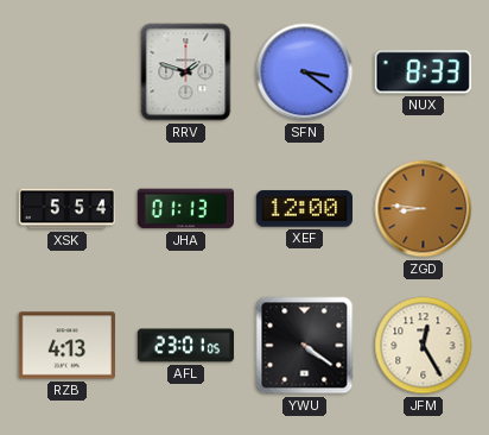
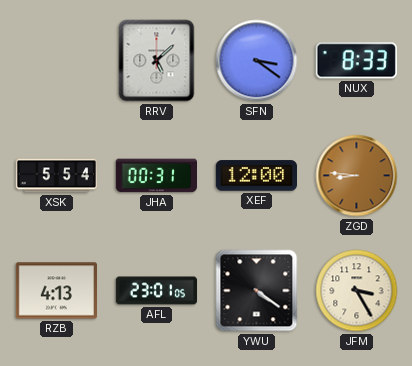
RRV: 1:48 -> 5:08 (157, 61)
JHA: 01:13 -> 00:31 (156, 176)
JFM: 12:25 -> 3:25 (357, 291)
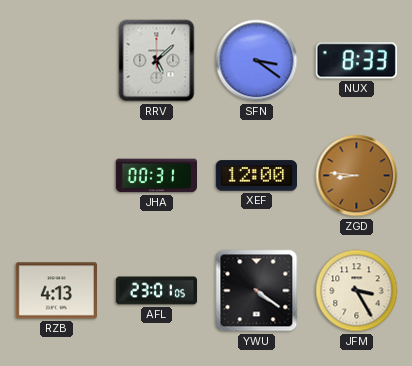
XSK: 5:54 -> none (56, 176)
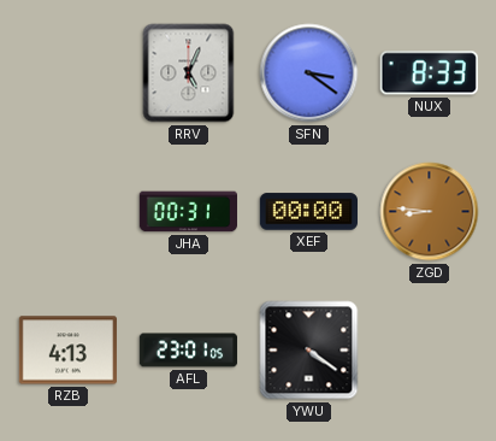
RRV: 5:08 -> 5:04 (189, 73)
XEF: 12:00 -> 00:00 (308, 212)
JFM: 3:25 -> none (357, 291)
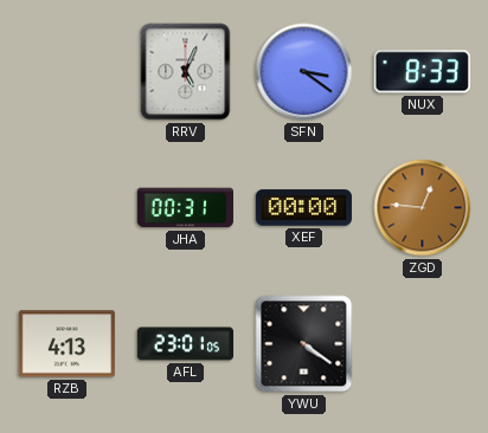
ZGD: 8:46 -> 12:46 (423, 208)
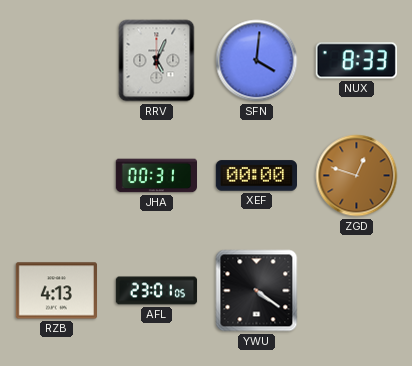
SFN: 3:21 -> 4:01 (257, 61)
ZGD: 12:46 -> 12:48 (357, 176)
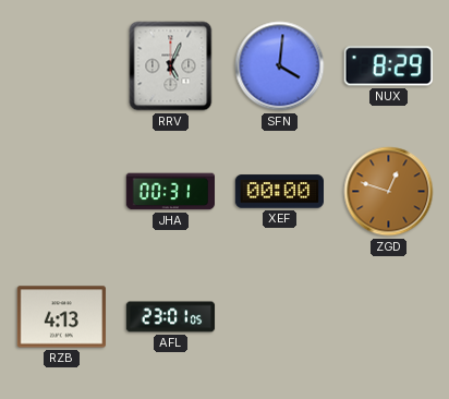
NUX: 8:33 -> 8:29 (388, 66)
YWU: 4:21 -> none (257, 291)
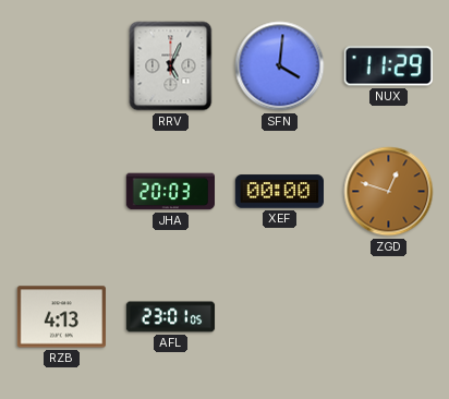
NUX: 8:29 -> 11:29 (388, 66)
JHA: 00:31 -> 20:03 (170, 192)
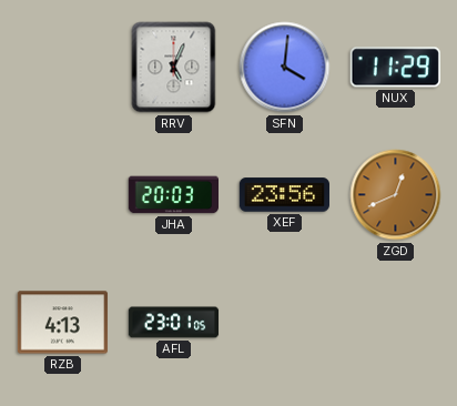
XEF: 00:00 -> 23:56 (284, 195)
ZGD: 12:48 -> 12:41 (396, 195)
